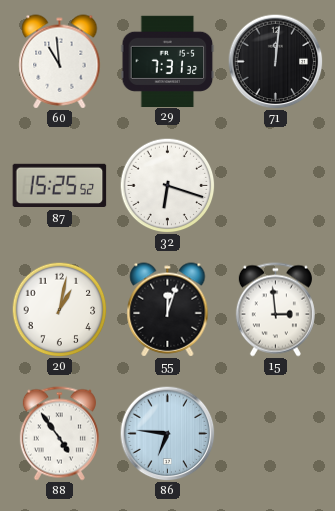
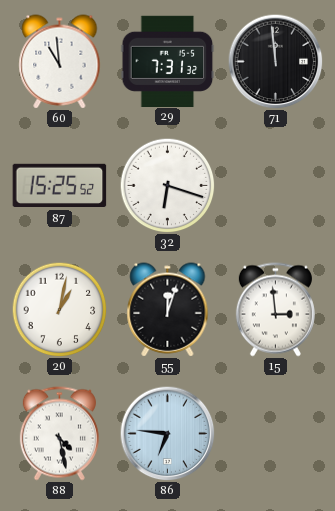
71: 12:01 -> 11:59 (275, 61)
88: 4:54 -> 4:28 (59, 434)
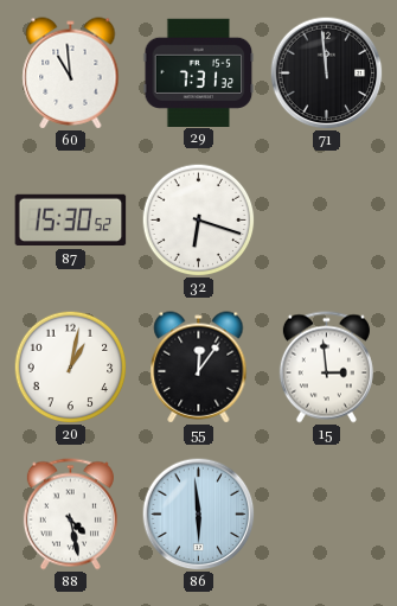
87: 15:25 -> 15:30 (71, 221)
55: 12:03 -> 12:06 (199, 368)
86: 6:46 -> 5:59 (198, 513)
